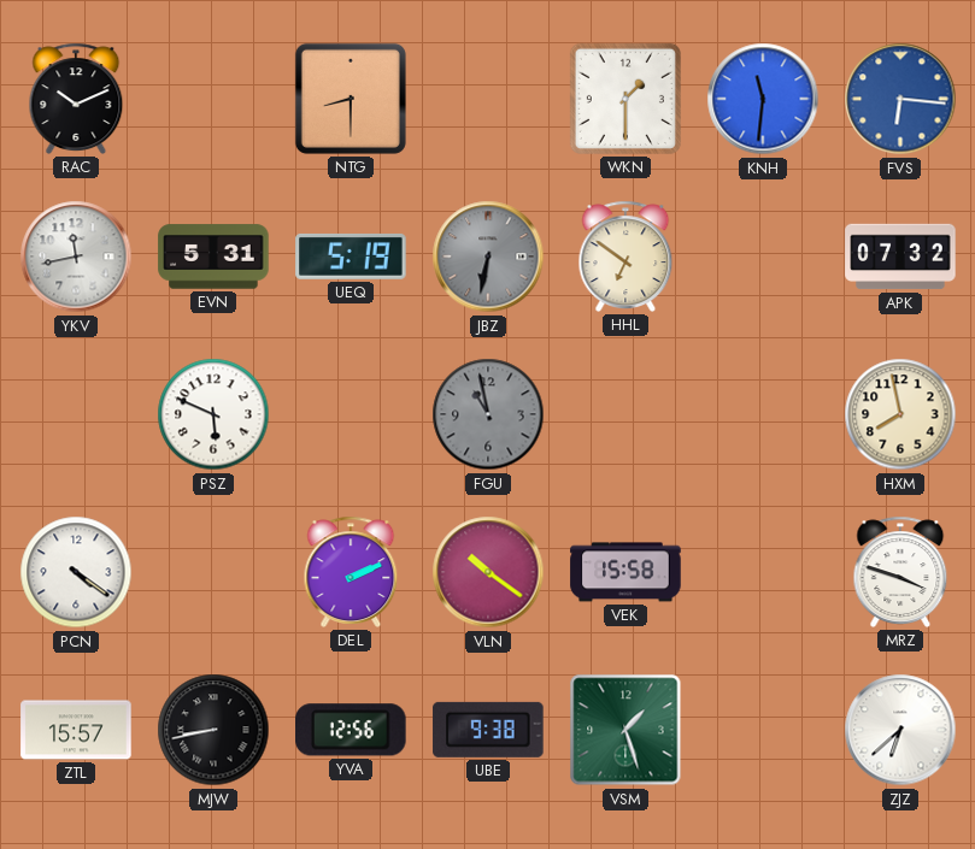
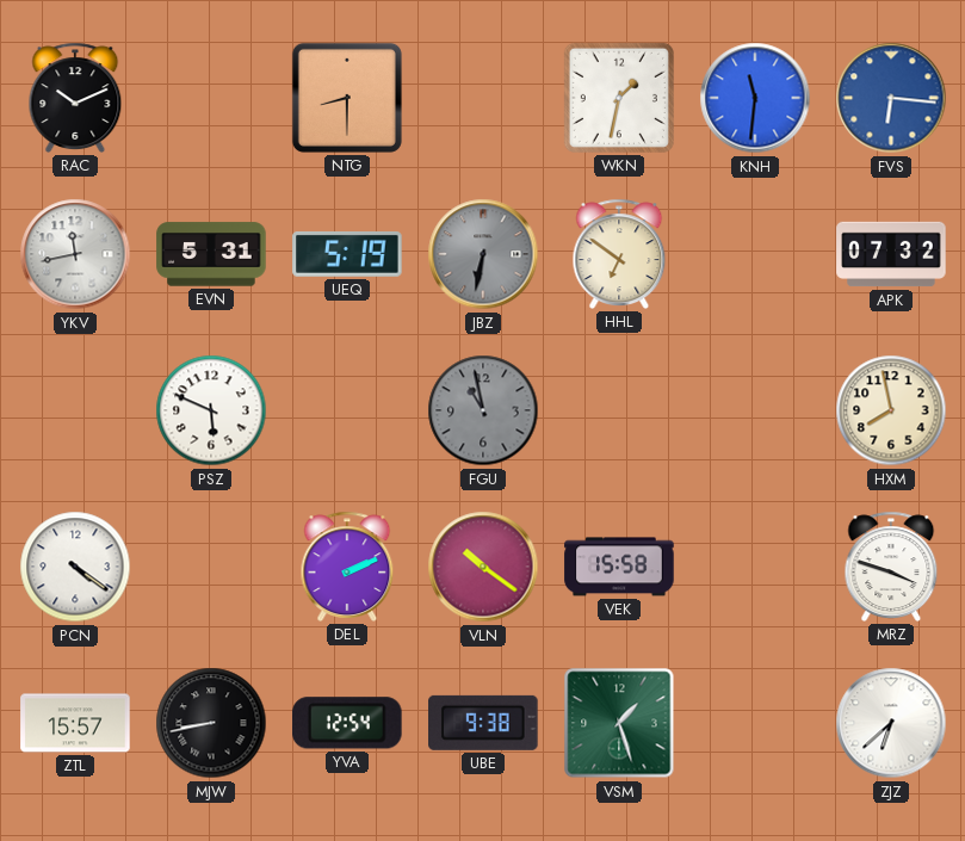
WKN: 1:30 -> 1:32 (619, 98)
YVA: 12:56 -> 12:54 (348, 723)
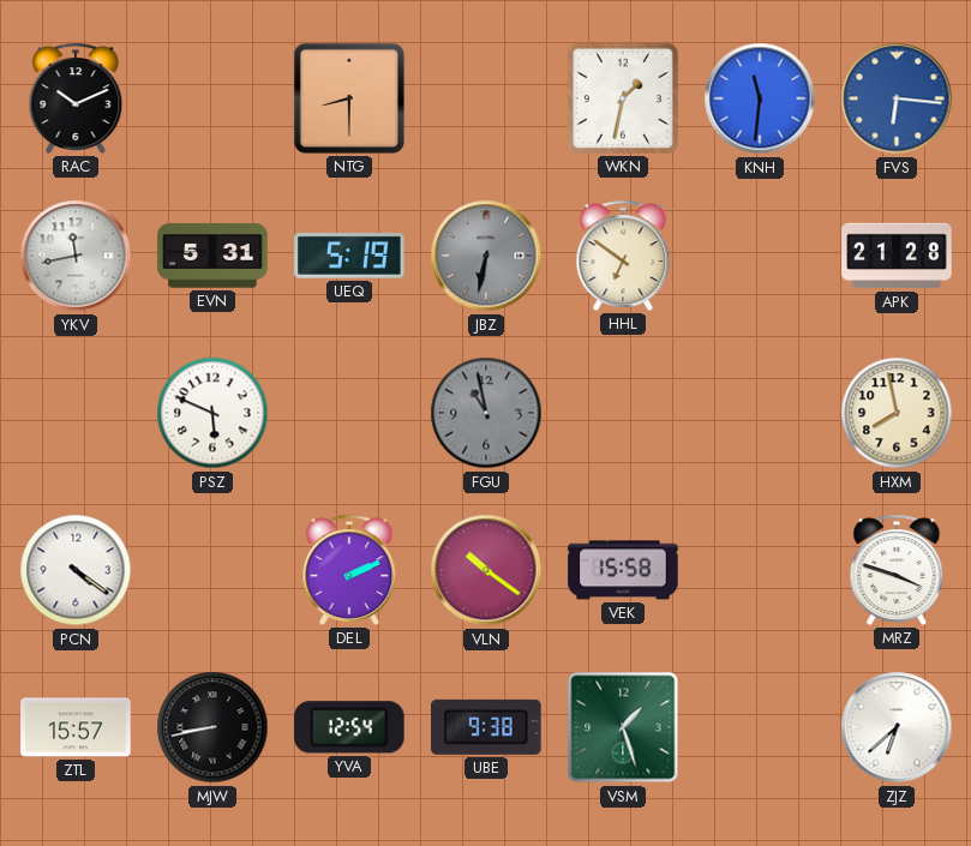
APK: 07:32 -> 21:28 (897, 256)
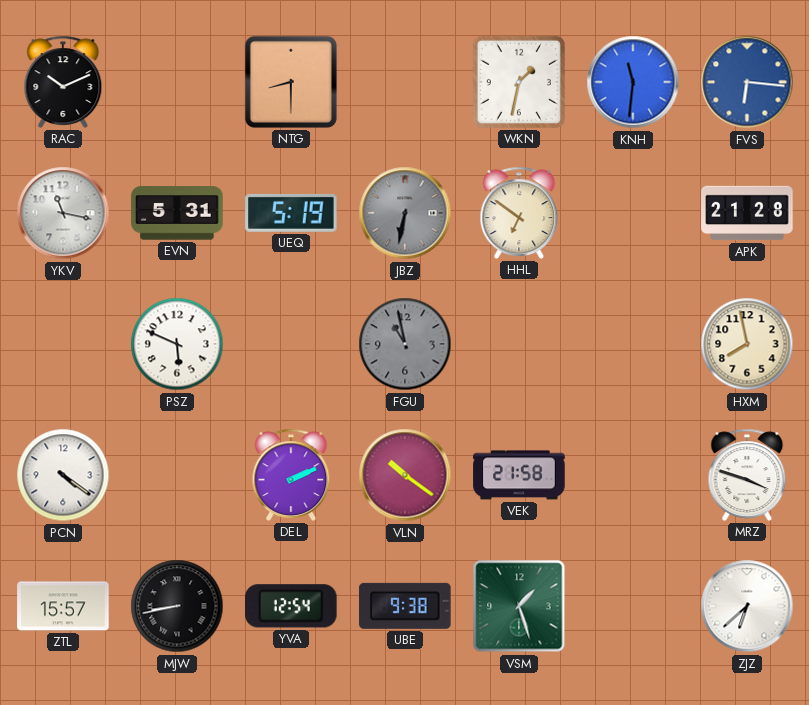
YKV: 11:43 -> 11:17 (63, 213)
VEK: 15:58 -> 21:58 (519, 475)
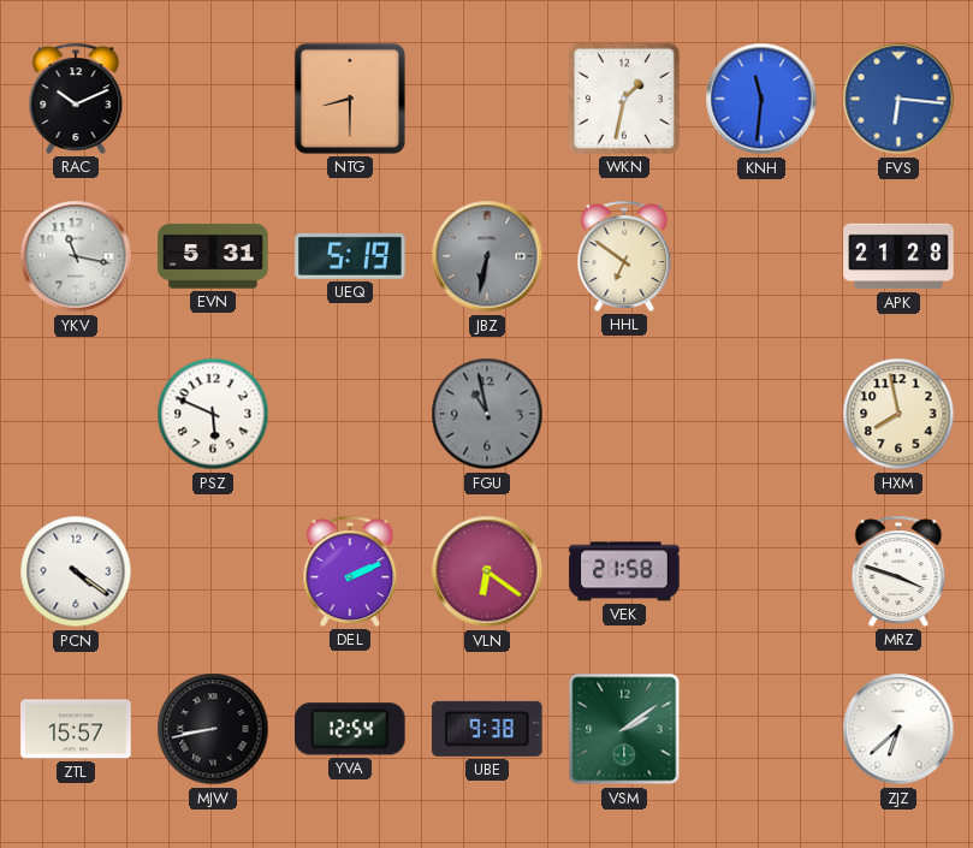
VLN: 10:21 -> 6:21 (487, 571)
VSM: 1:27 -> 2:09 (624, 729)
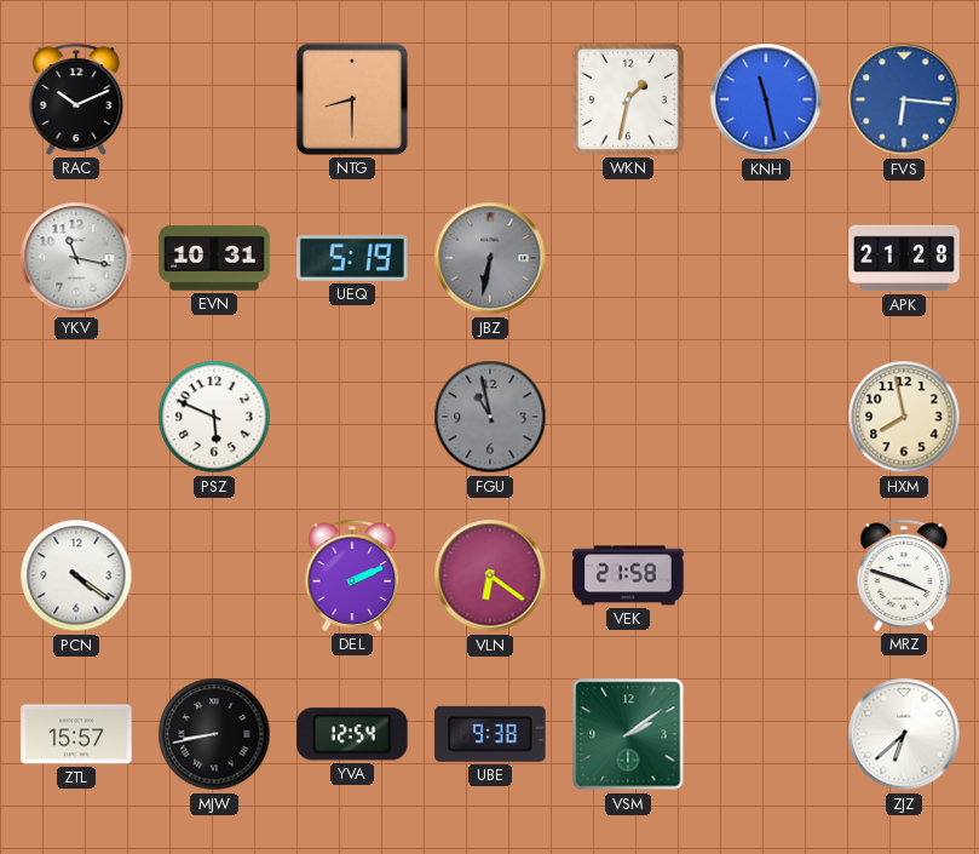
KNH: 11:31 -> 11:28 (766, 99)
EVN: 5:31 -> 10:31 (214, 258)
HHL: 6:51 -> none (624, 256)
